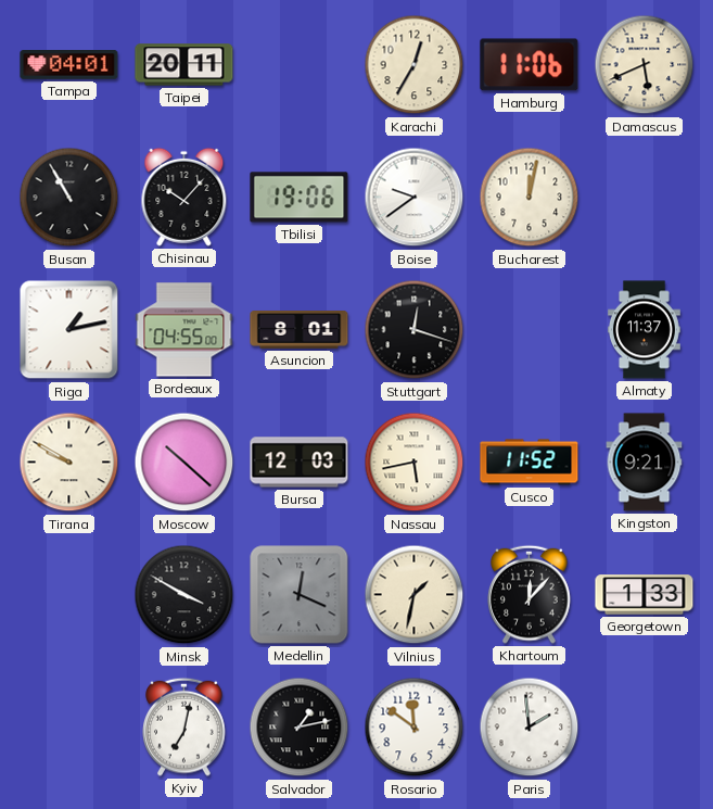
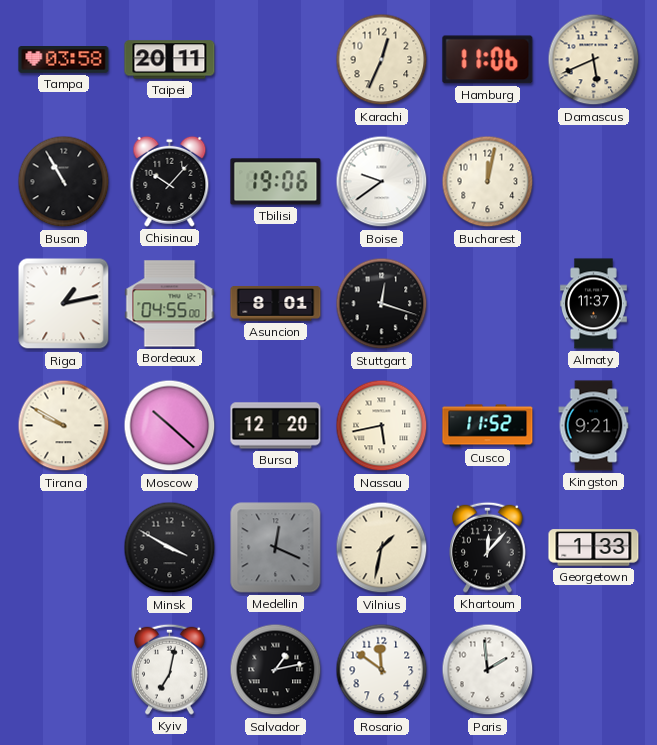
Tampa: 04:01 -> 03:58 (64, 60)
Karachi: 12:35 -> 12:34 (382, 60)
Bursa: 12:03 -> 12:20 (276, 426)
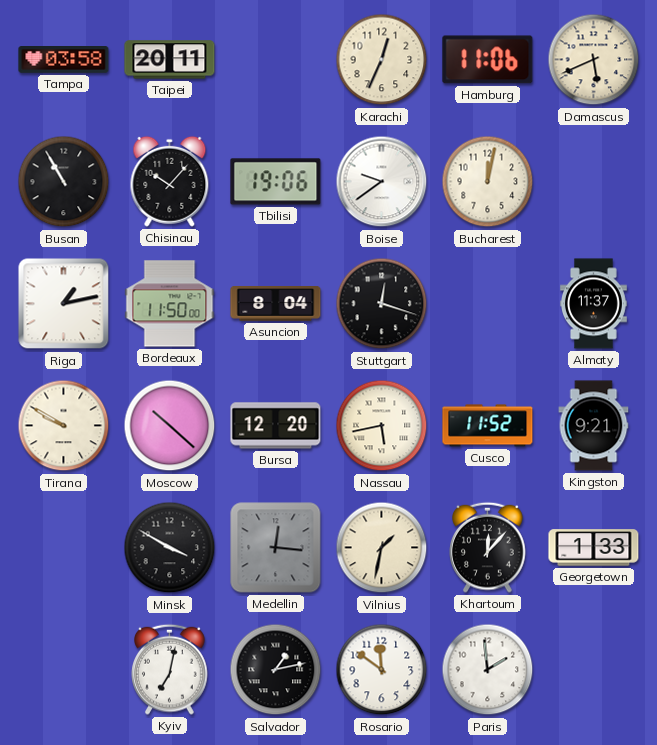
Bordeaux: 04:55 -> 11:50 (170, 304)
Asuncion: 8:01 -> 8:04 (276, 304)
Medellin: 12:19 -> 12:16 (276, 548)
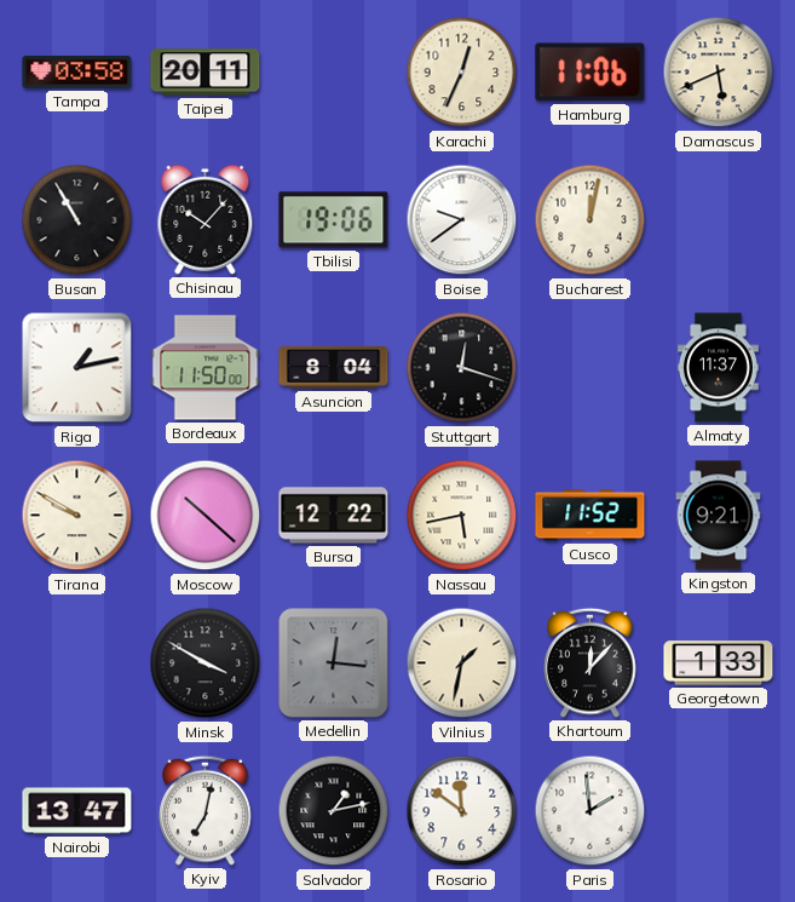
Bursa: 12:20 -> 12:22 (334, 516)
Nairobi: none -> 13:47 (77, 811)
